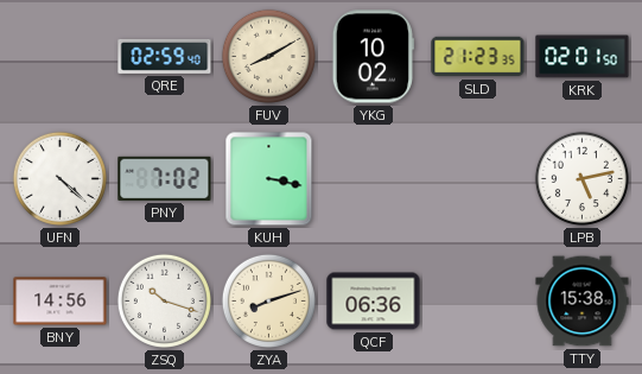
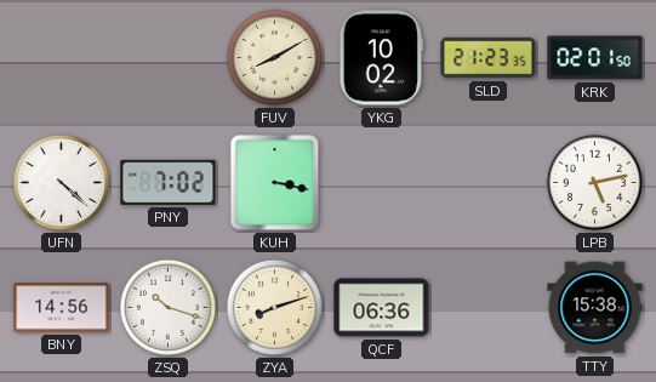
QRE: 02:59 -> none (165, 56)
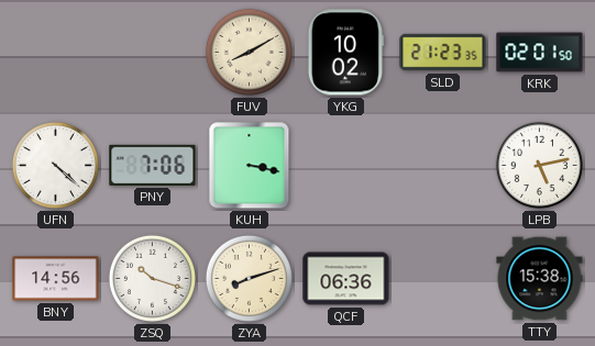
PNY: 7:02 -> 7:06 (153, 165)
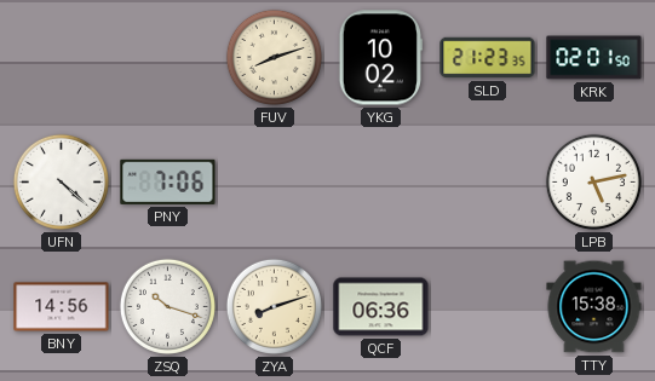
FUV: 8:10 -> 8:12 (274, 57)
KUH: 3:17 -> none (250, 166)
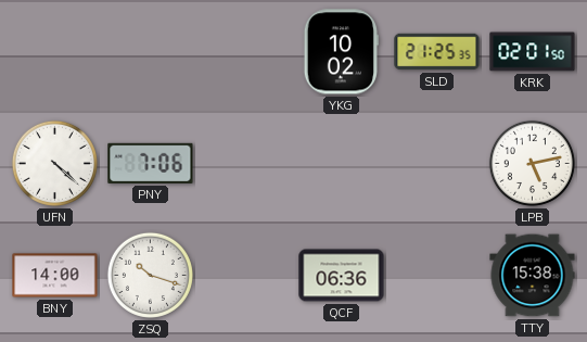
FUV: 8:12 -> none (274, 57)
SLD: 21:23 -> 21:25 (437, 52)
BNY: 14:56 -> 14:00 (55, 276)
ZYA: 8:12 -> none (274, 306)
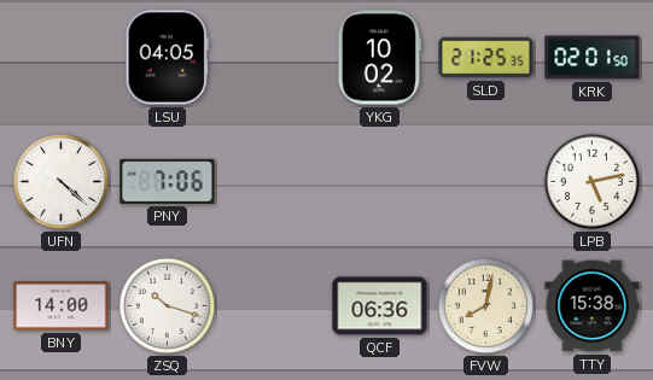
LSU: none -> 04:05 (167, 58)
FVW: none -> 8:02 (485, 305)
